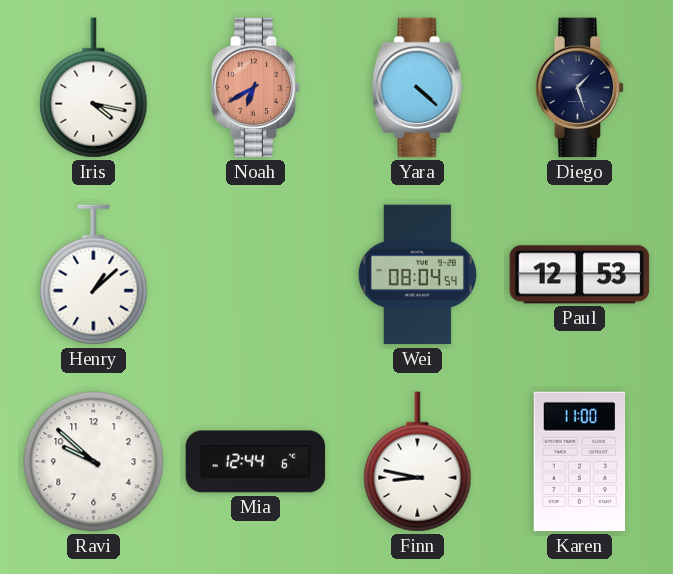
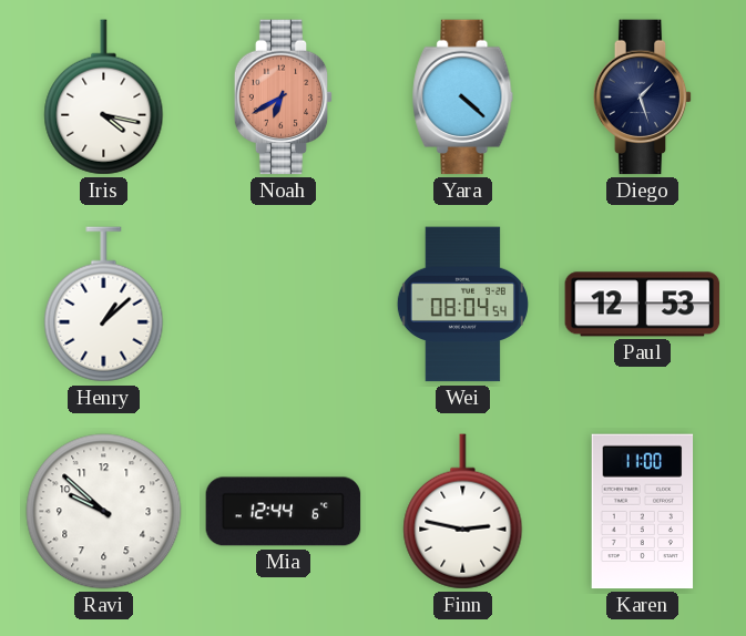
Finn: 8:47 -> 2:47 (463, 512)
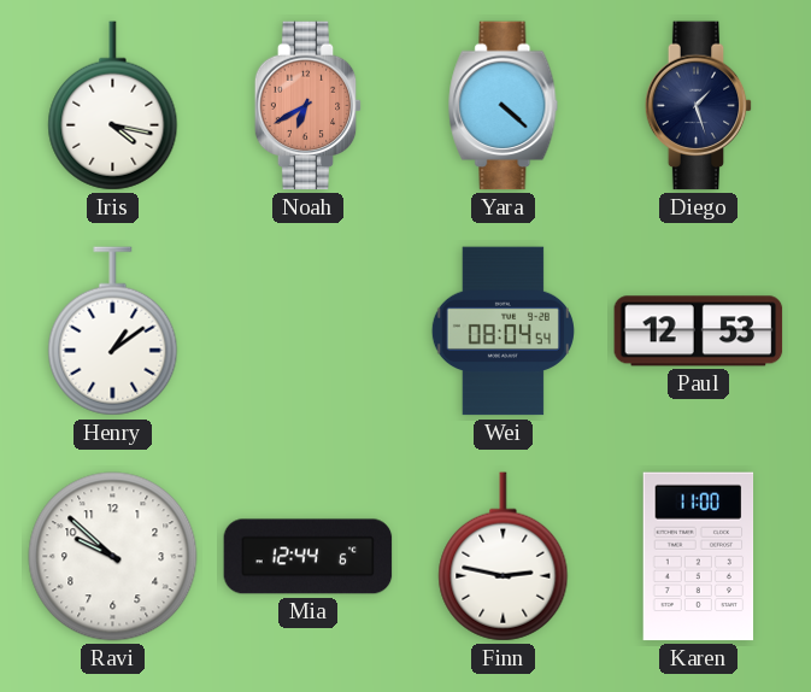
Henry: 1:08 -> 1:09 (113, 332)
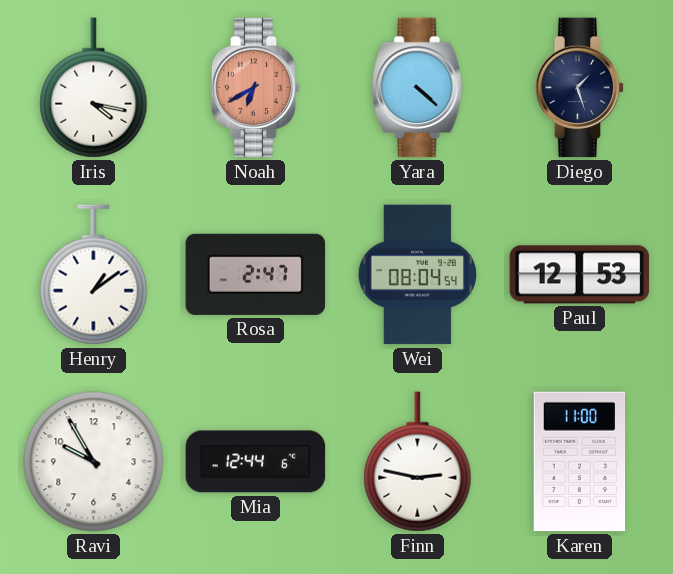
Rosa: none -> 2:47 (256, 274)
Ravi: 9:52 -> 9:55 (94, 462)
